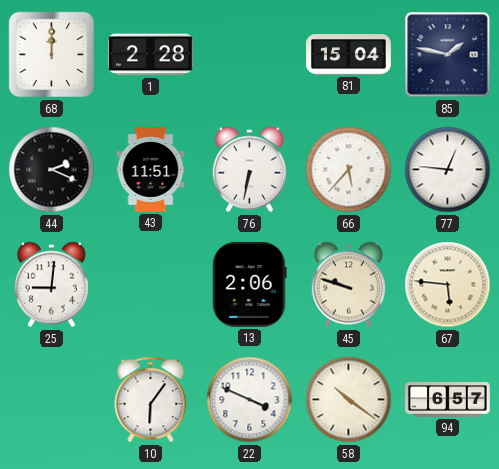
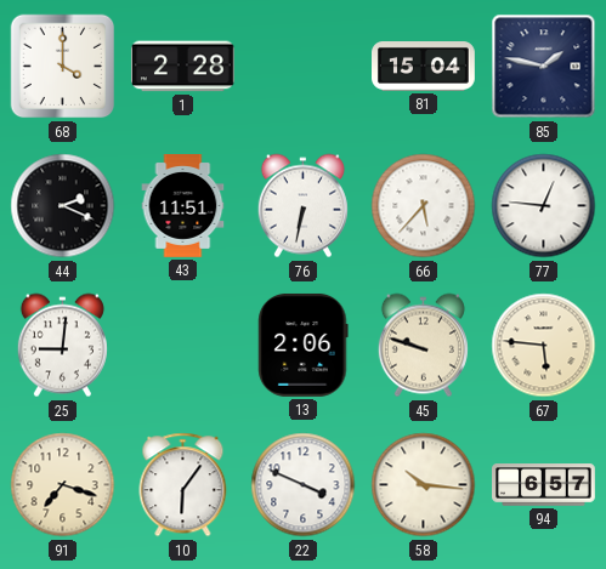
68: 12:00 -> 4:00 (63, 67)
91: none -> 7:18 (63, 485)
58: 10:21 -> 10:16 (424, 485)
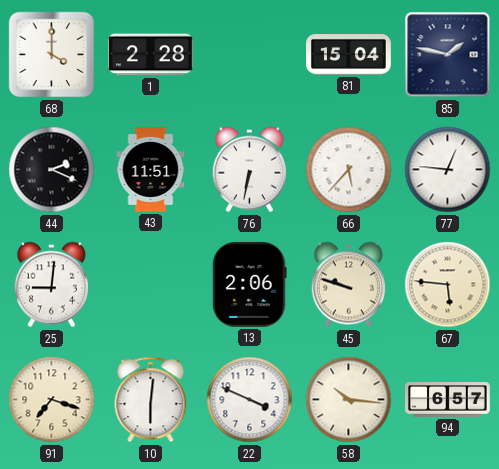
10: 6:06 -> 6:01 (151, 400)
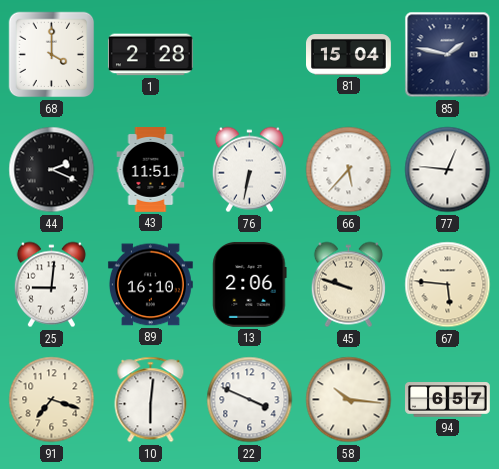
89: none -> 16:10 (150, 285)
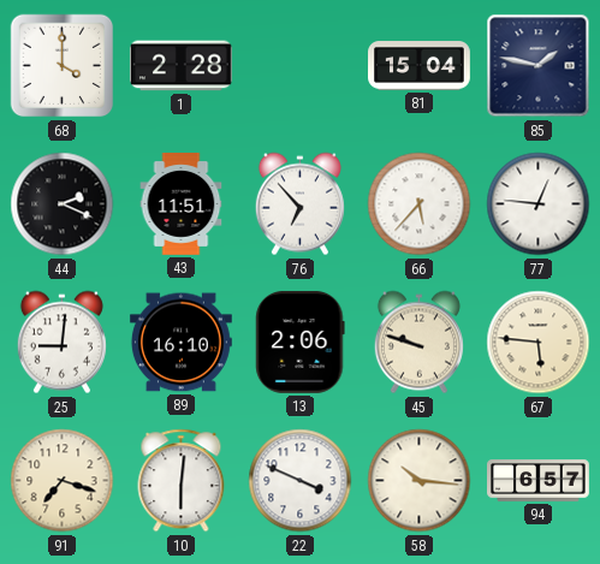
76: 6:32 -> 6:53 (299, 204)
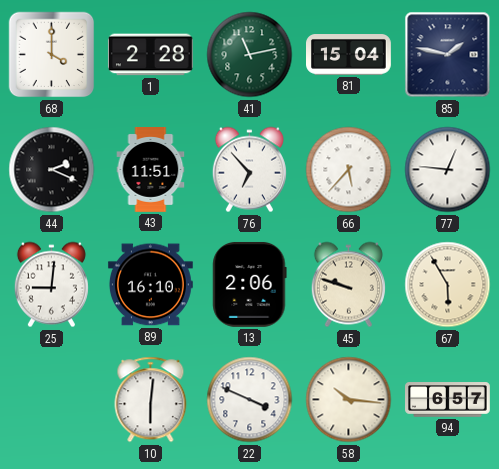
41: none -> 11:13 (250, 55)
67: 5:46 -> 5:55 (448, 285)
91: 7:18 -> none (63, 481)
